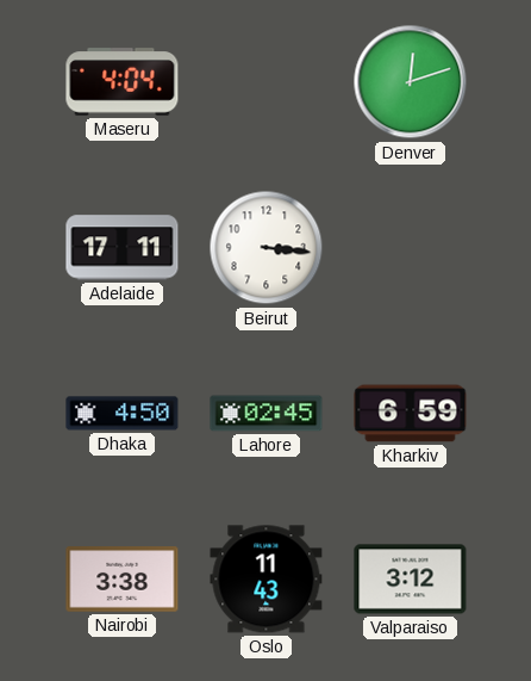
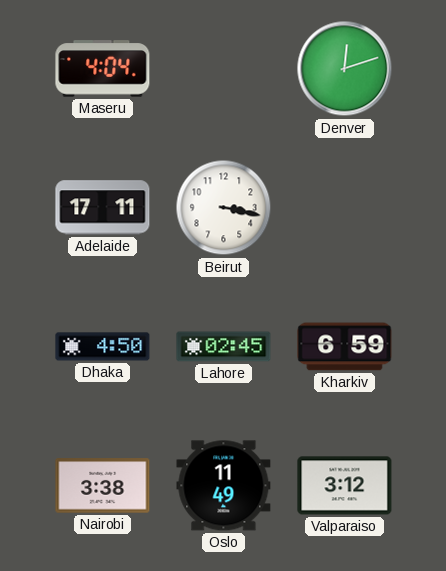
Beirut: 3:16 -> 3:17 (224, 208)
Oslo: 11:43 -> 11:49 (224, 486)
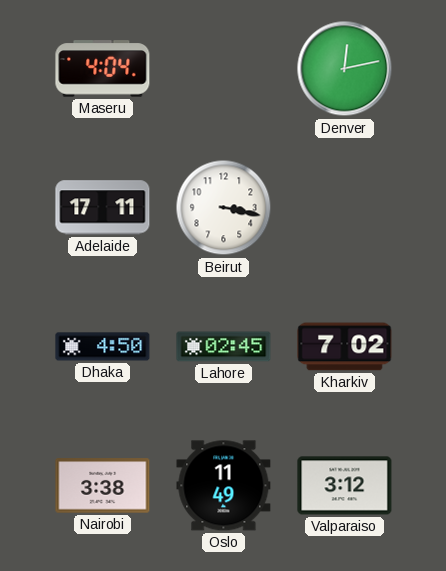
Denver: 12:12 -> 12:13 (345, 69)
Kharkiv: 6:59 -> 7:02 (345, 347)
